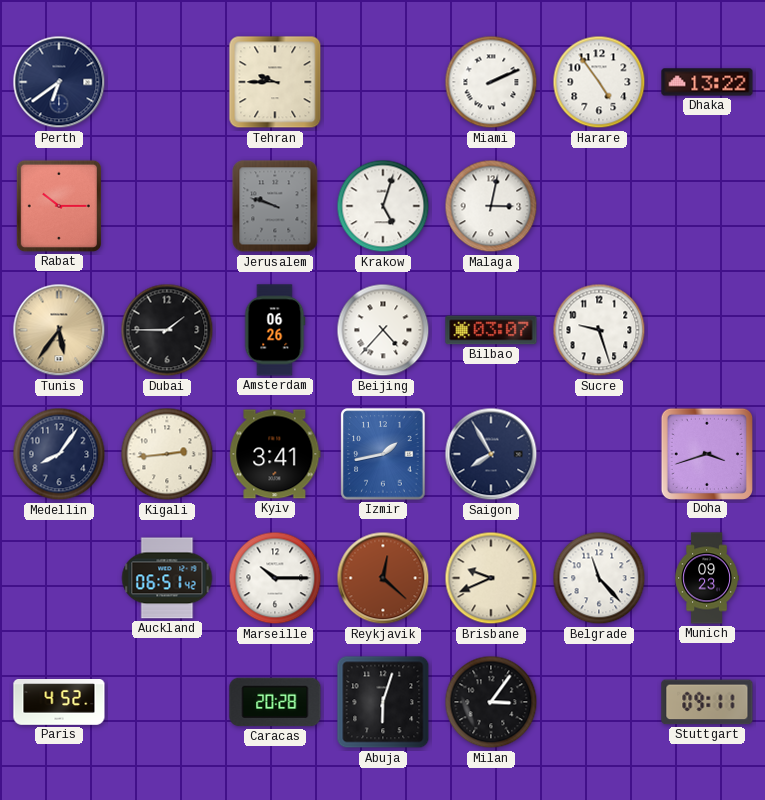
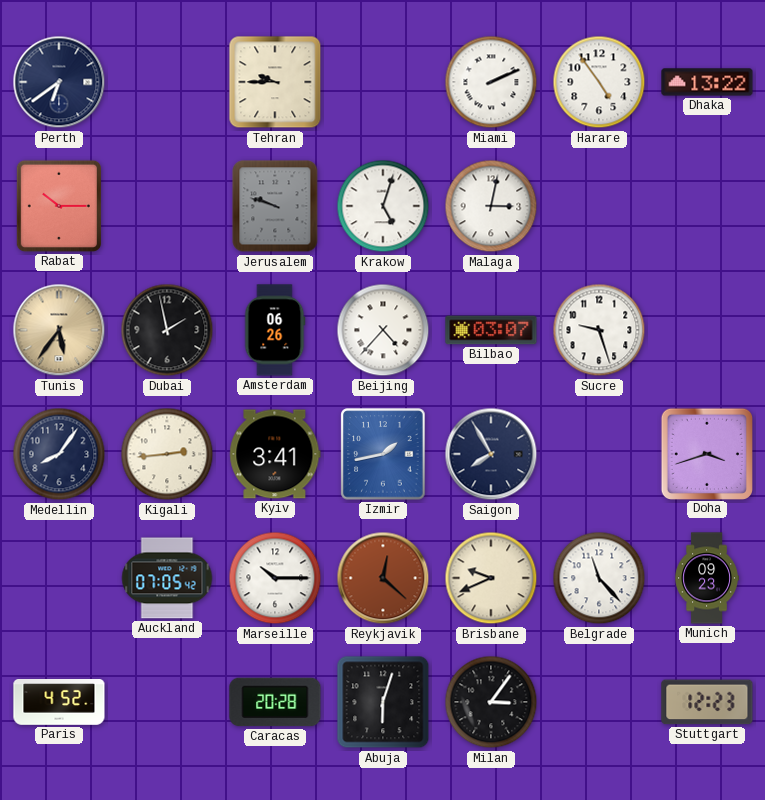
Dubai: 1:45 -> 1:58 (167, 330)
Auckland: 06:51 -> 07:05 (167, 578)
Stuttgart: 09:11 -> 12:23 (707, 702)
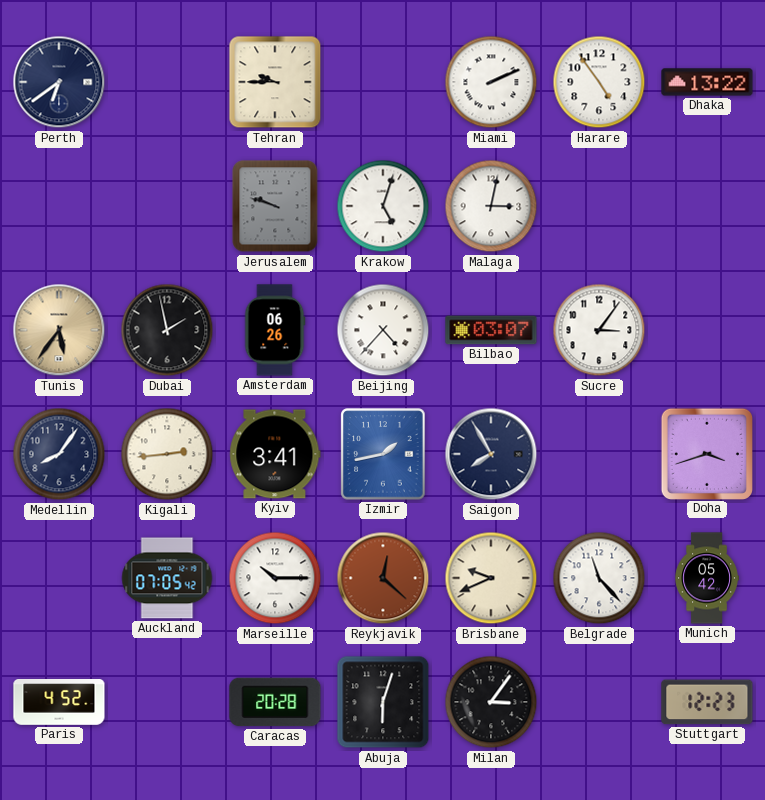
Rabat: 10:15 -> none (59, 206)
Sucre: 9:27 -> 3:06 (599, 330)
Munich: 09:23 -> 05:42 (707, 578)
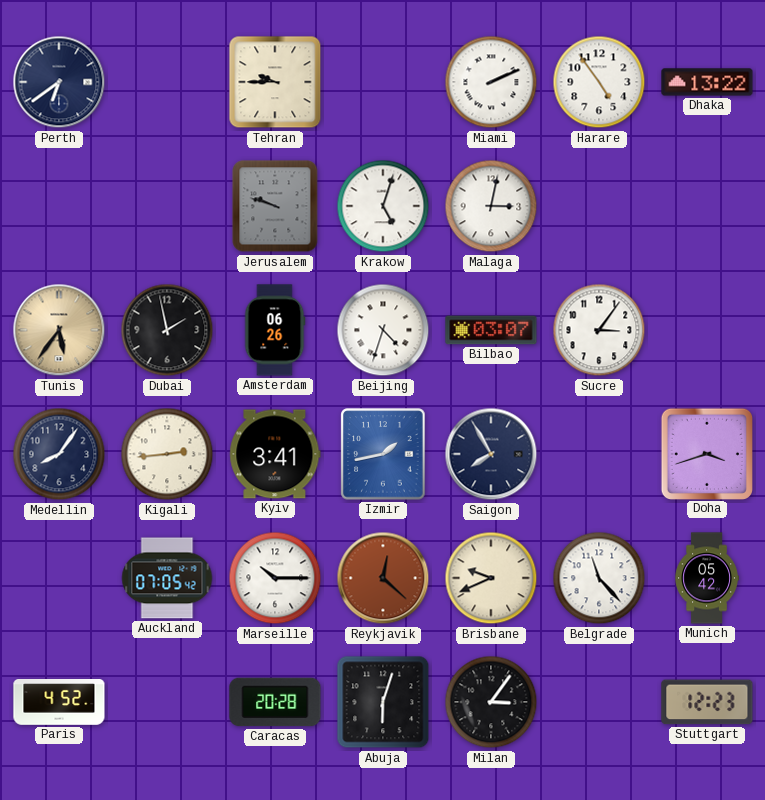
Beijing: 4:37 -> 4:33 (383, 330)
